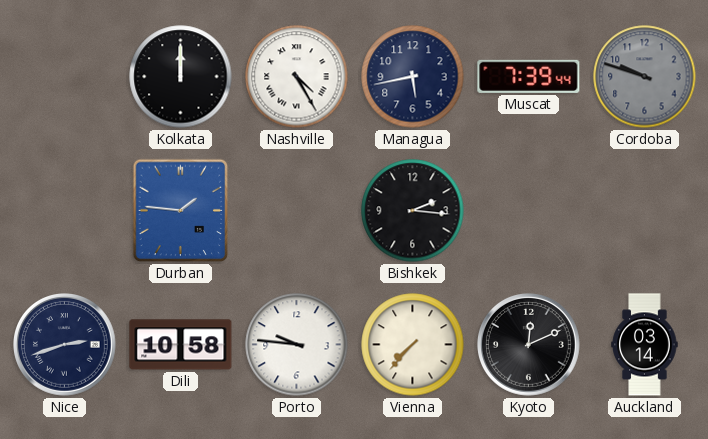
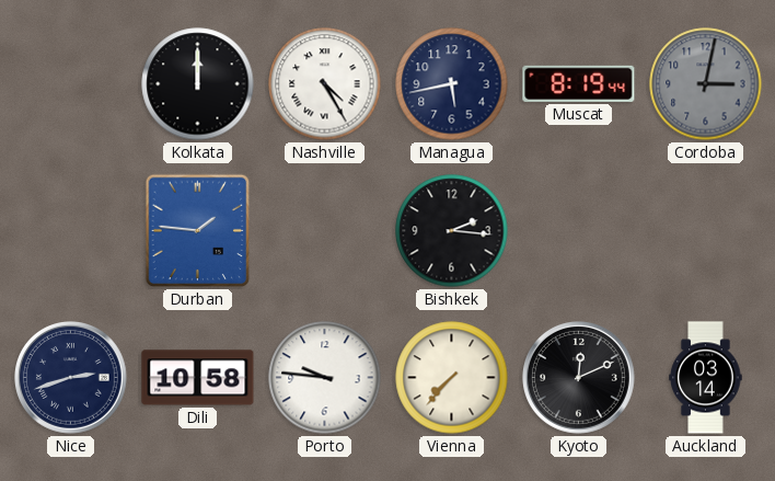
Muscat: 7:39 -> 8:19 (579, 83)
Cordoba: 9:48 -> 3:02 (706, 84)
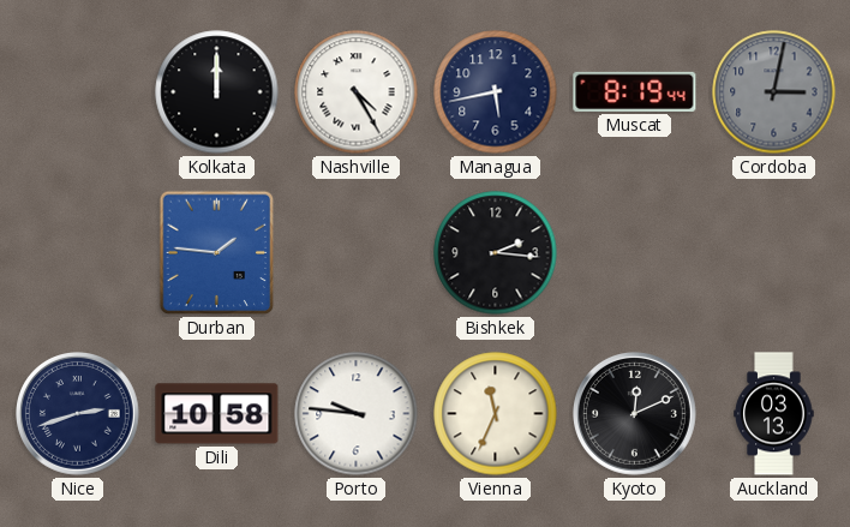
Vienna: 7:37 -> 11:34 (496, 414)
Auckland: 03:14 -> 03:13 (774, 414)
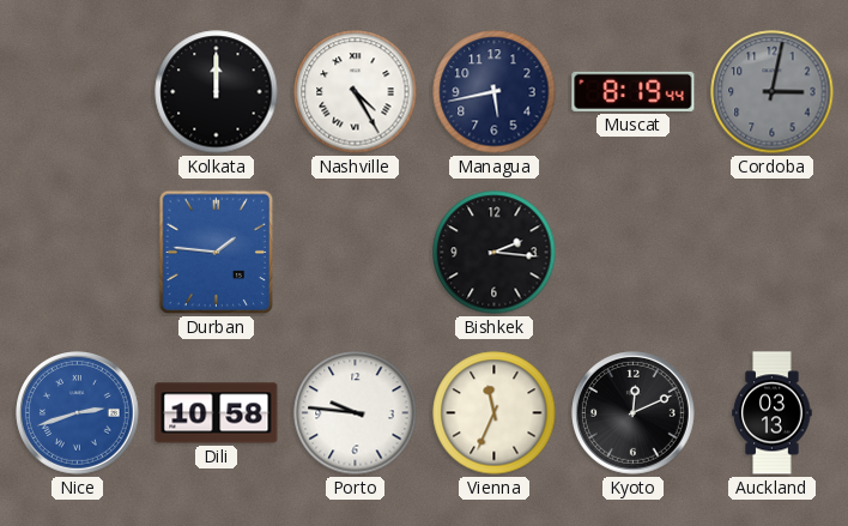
Nice dial: navy -> blue (78, 413)
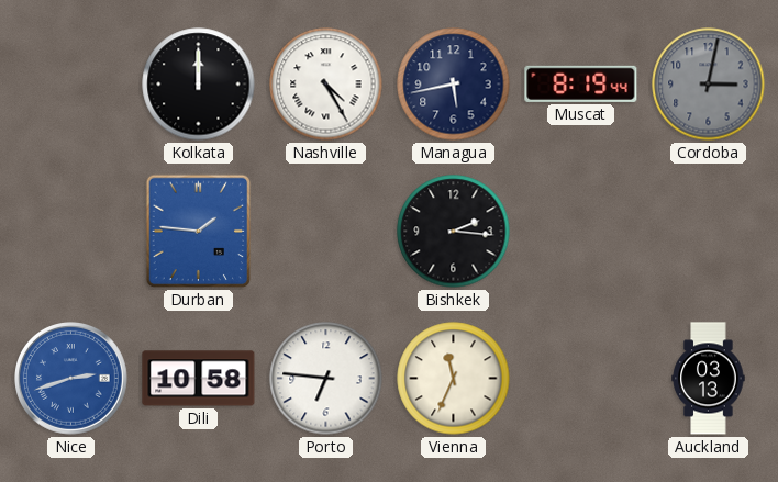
Porto: 9:46 -> 6:46 (326, 379)
Kyoto: 12:11 -> none (634, 413)
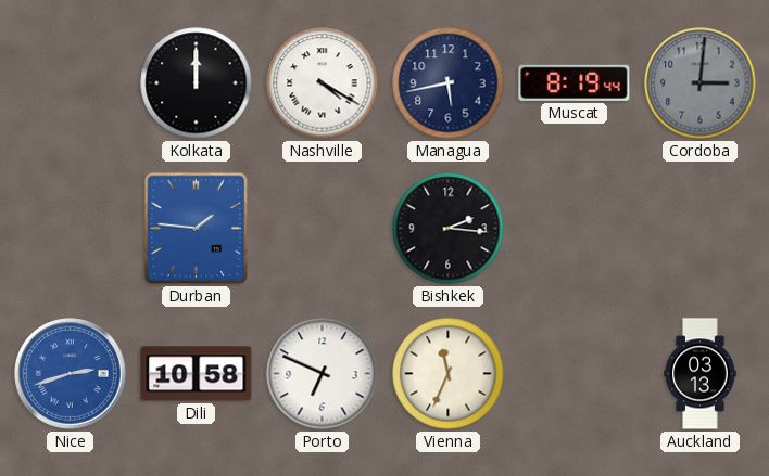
Nashville: 4:25 -> 4:20 (323, 83)
Cordoba: 3:02 -> 3:01 (701, 83)
Porto: 6:46 -> 6:49 (323, 374)
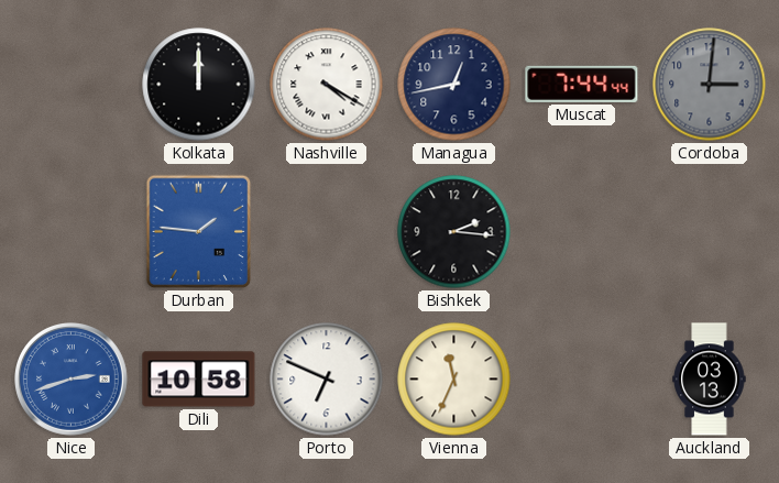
Managua: 5:43 -> 12:43 (454, 85)
Muscat: 8:19 -> 7:44 (582, 84)
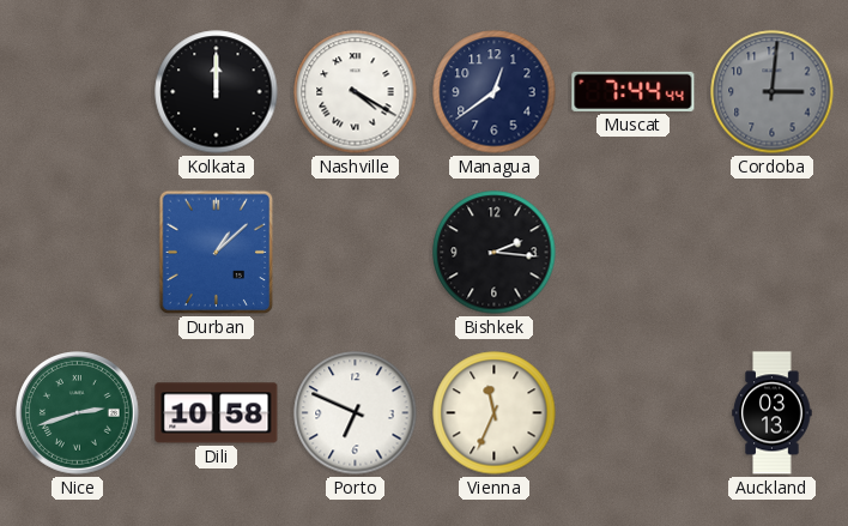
Managua: 12:43 -> 12:39 (495, 92)
Durban: 1:46 -> 1:08 (217, 253)
Nice dial: blue -> green (78, 413)
